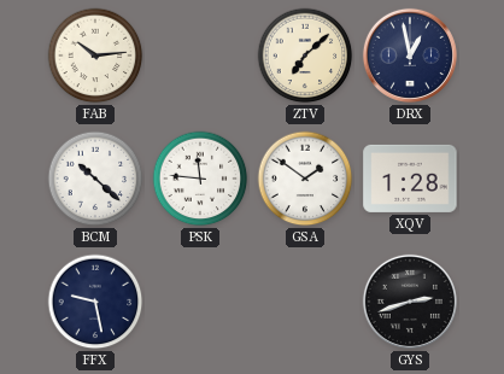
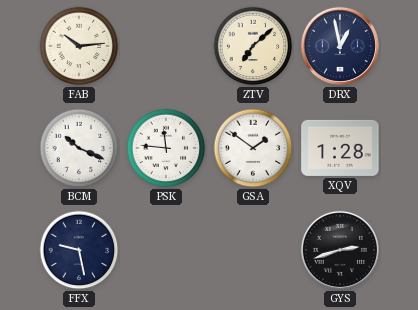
BCM: 10:22 -> 10:19 (79, 148)
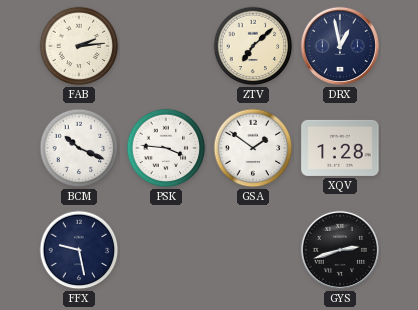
FAB: 10:14 -> 2:14 (79, 46)
PSK: 11:46 -> 3:46 (166, 148)
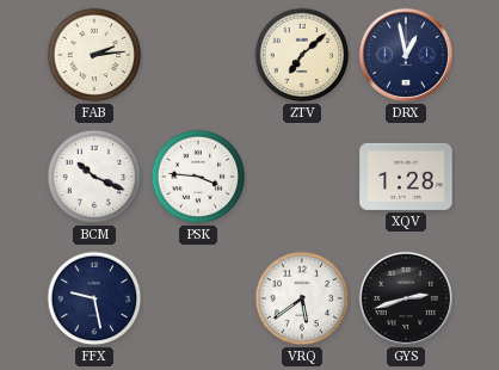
GSA: 1:51 -> none (253, 148)
VRQ: none -> 5:39 (302, 298)
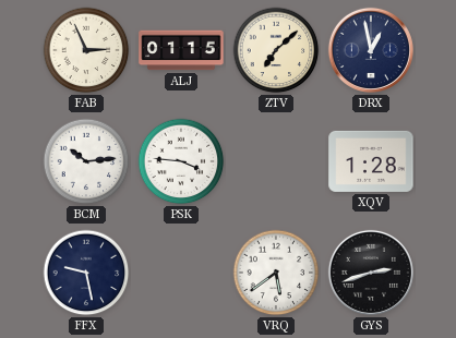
FAB: 2:14 -> 2:56 (86, 50)
ALJ: none -> 01:15 (181, 50)
BCM: 10:19 -> 10:14 (86, 161)
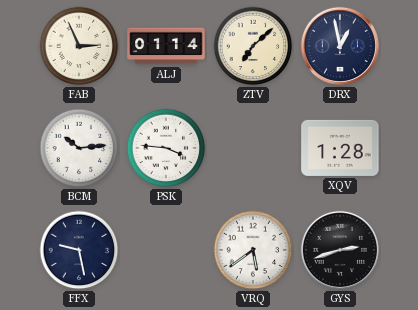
ALJ: 01:15 -> 01:14 (166, 46)
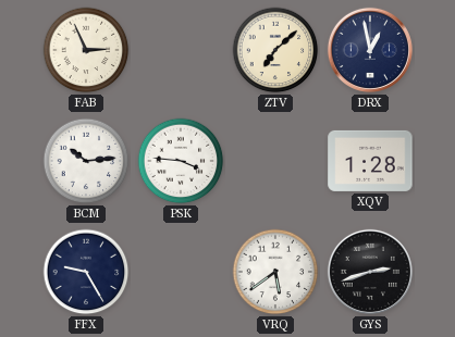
ALJ: 01:14 -> none (166, 46)
FFX: 9:28 -> 9:25 (86, 272)
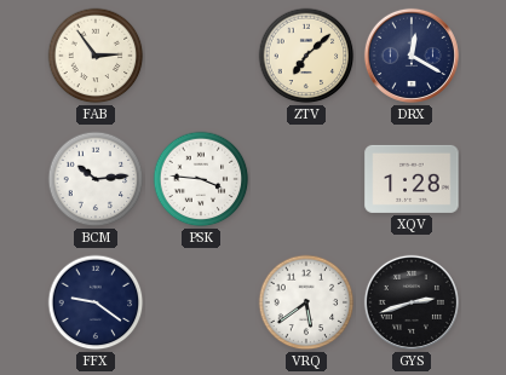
FAB: 2:56 -> 2:54 (96, 56)
DRX: 12:58 -> 12:20 (412, 56)
FFX: 9:25 -> 9:21 (96, 302)
